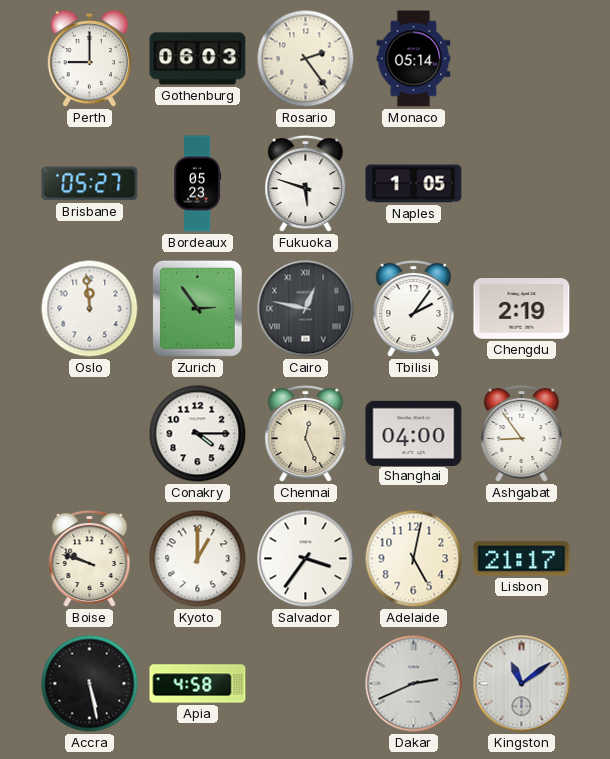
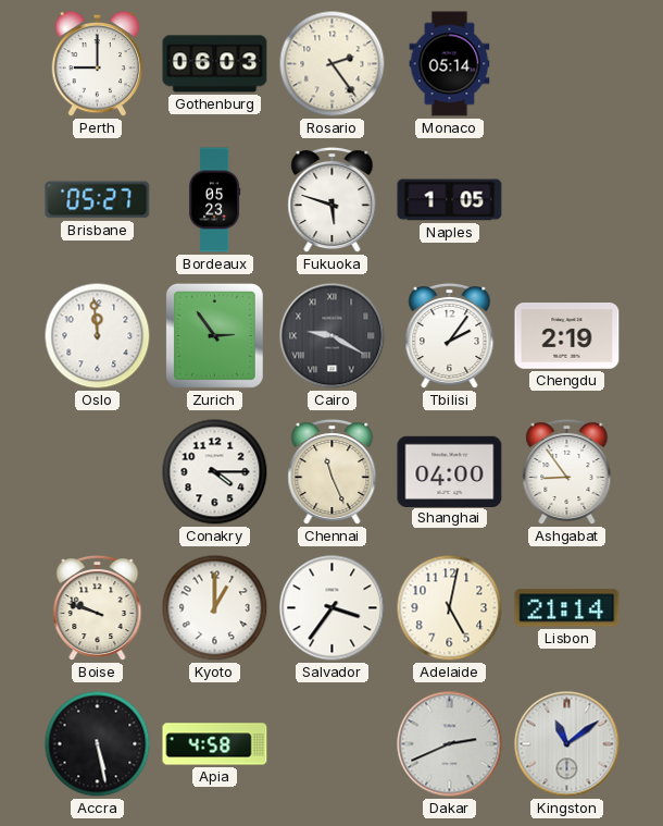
Cairo: 12:47 -> 9:20 (333, 336)
Chennai: 12:26 -> 11:26 (333, 472)
Lisbon: 21:17 -> 21:14 (567, 608)
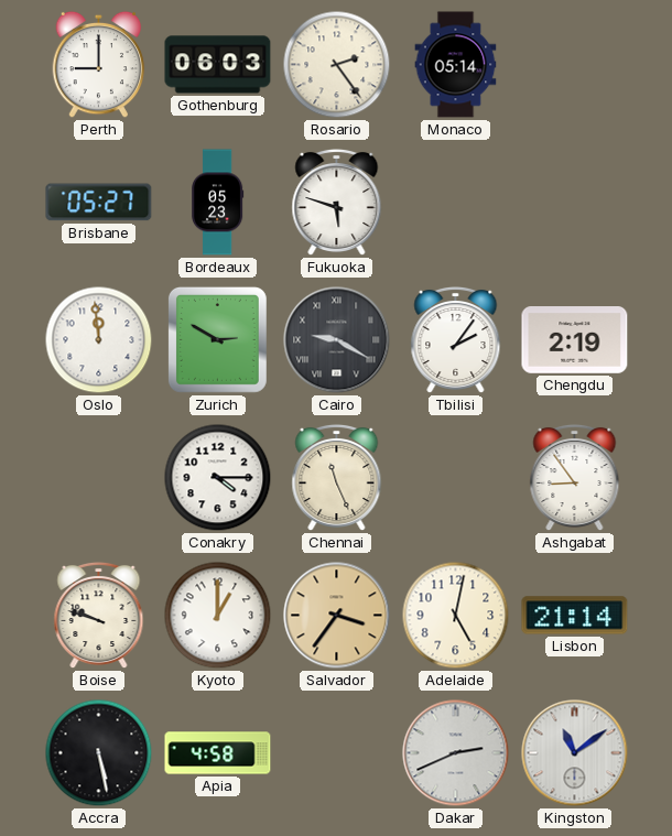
Naples: 1:05 -> none (450, 200)
Zurich: 2:54 -> 2:50 (217, 339)
Shanghai: 04:00 -> none (450, 471)
Salvador dial: white -> champagne (337, 616)
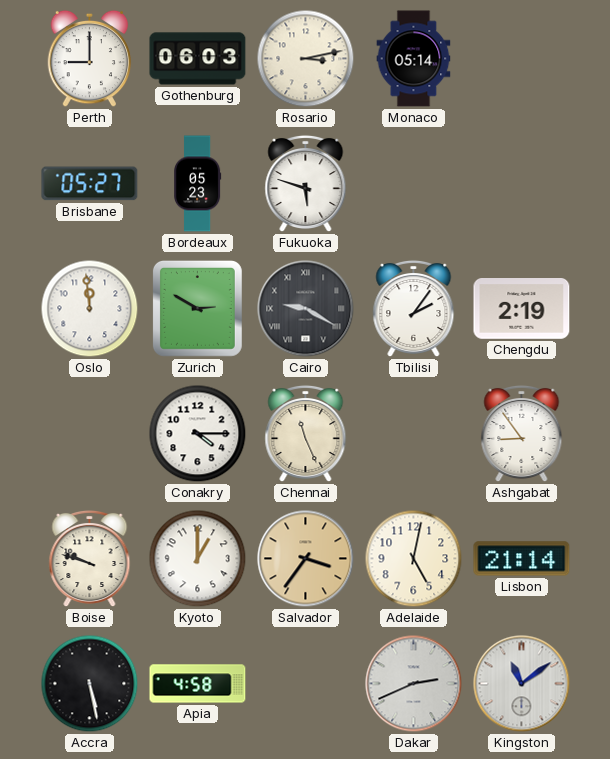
Rosario: 2:24 -> 3:13 (306, 59)
